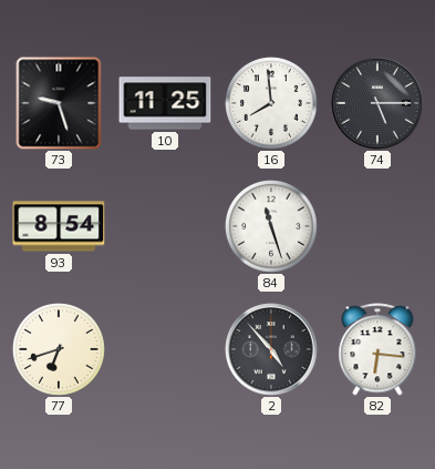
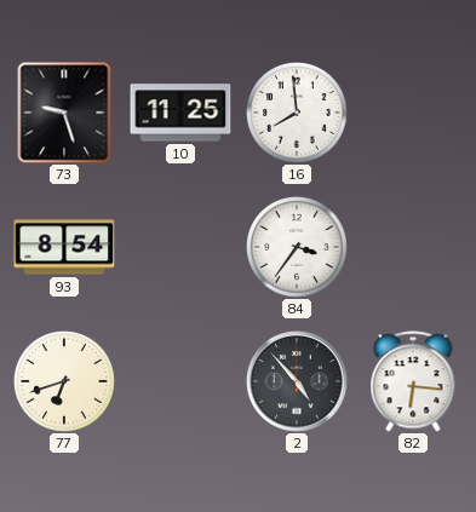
74: 5:15 -> none (377, 103)
84: 11:27 -> 3:36 (298, 248)
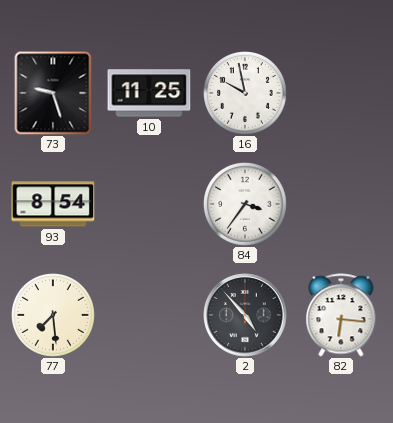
16: 7:59 -> 9:58 (246, 94)
77: 6:42 -> 7:29 (54, 316)
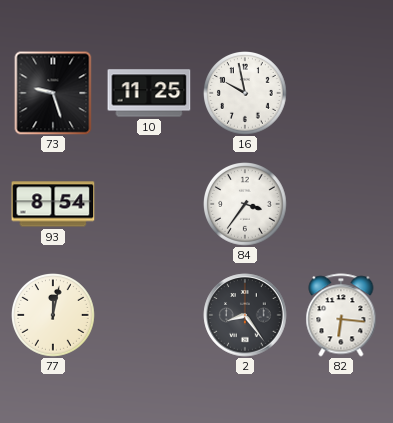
77: 7:29 -> 12:02 (54, 316)
2: 4:53 -> 8:24 (245, 315)
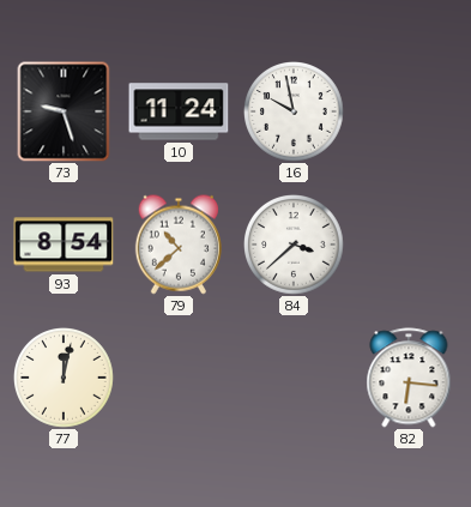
10: 11:25 -> 11:24 (179, 111)
79: none -> 10:38 (179, 245)
84: 3:36 -> 3:38 (295, 246)
2: 8:24 -> none (245, 315)
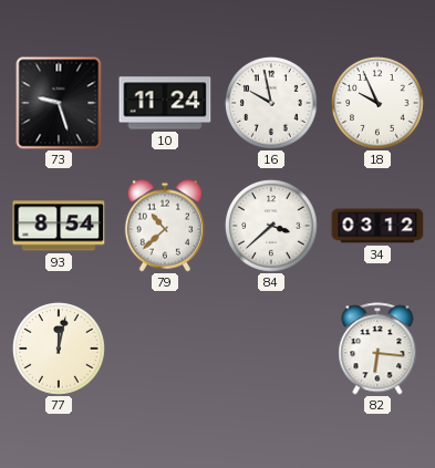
18: none -> 9:56 (379, 104)
34: none -> 03:12 (377, 226)
